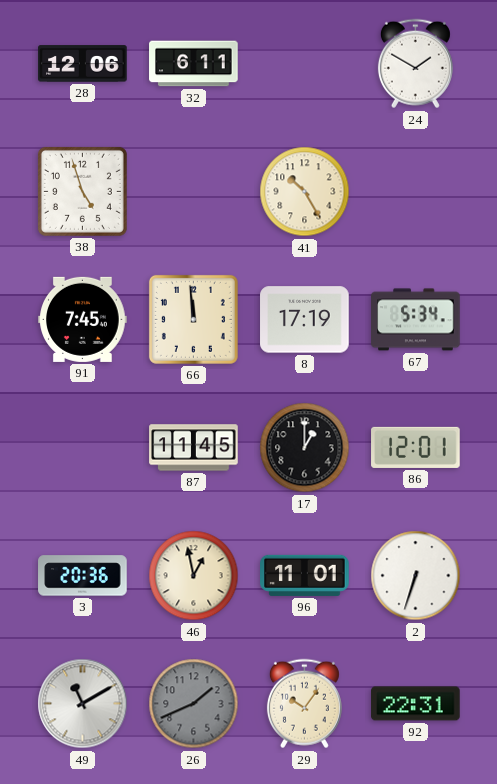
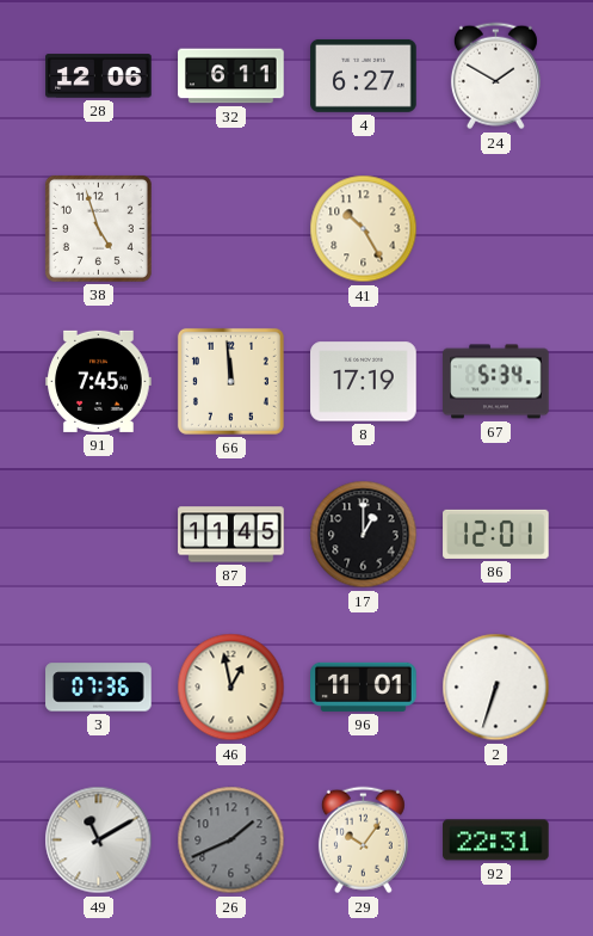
4: none -> 6:27 (364, 75)
3: 20:36 -> 07:36 (99, 688)
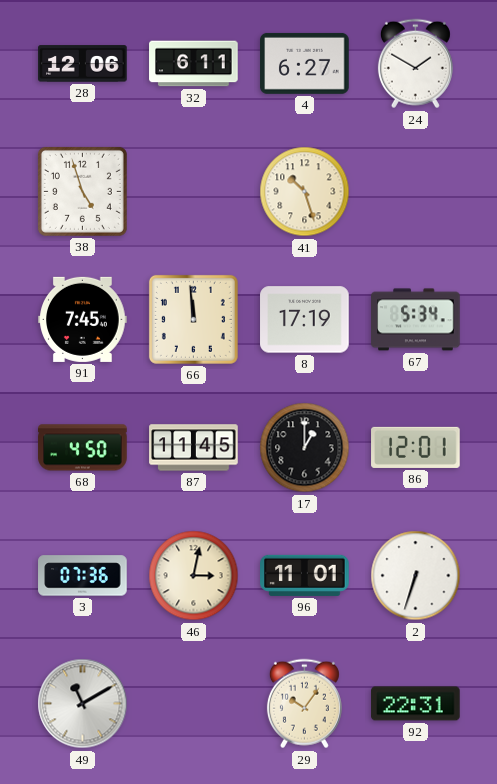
41: 10:25 -> 10:27 (305, 192)
68: none -> 4:50 (83, 448)
46: 12:58 -> 3:02 (194, 576)
26: 1:41 -> none (231, 840)
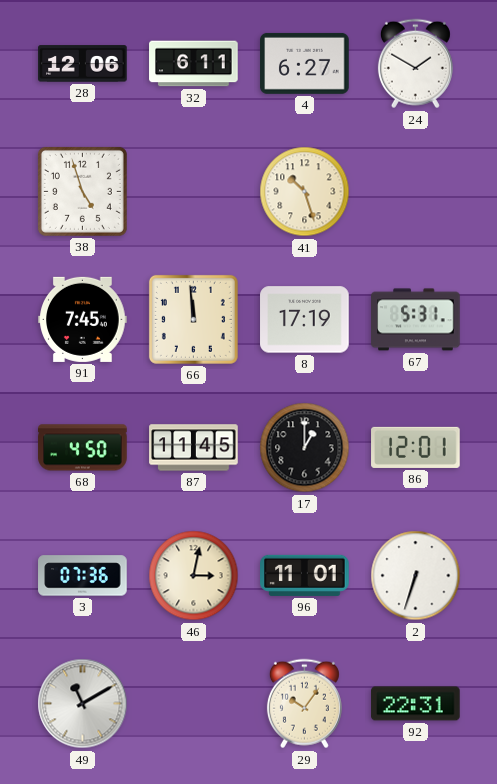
67: 5:34 -> 5:31 (416, 320)
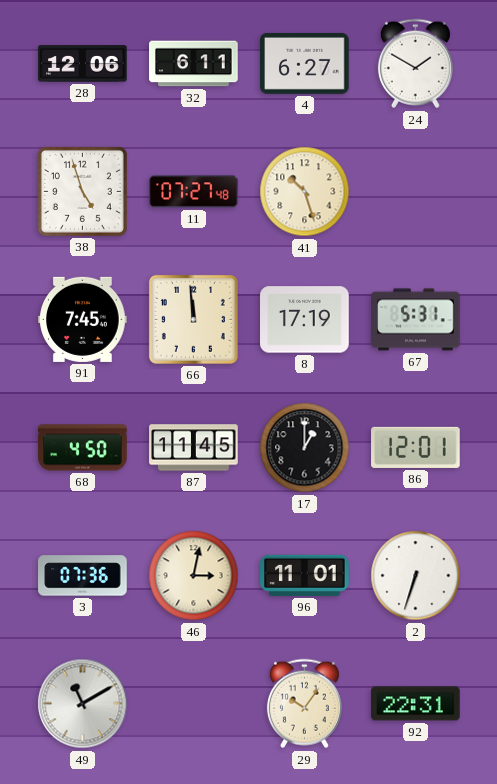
11: none -> 07:27 (194, 192)
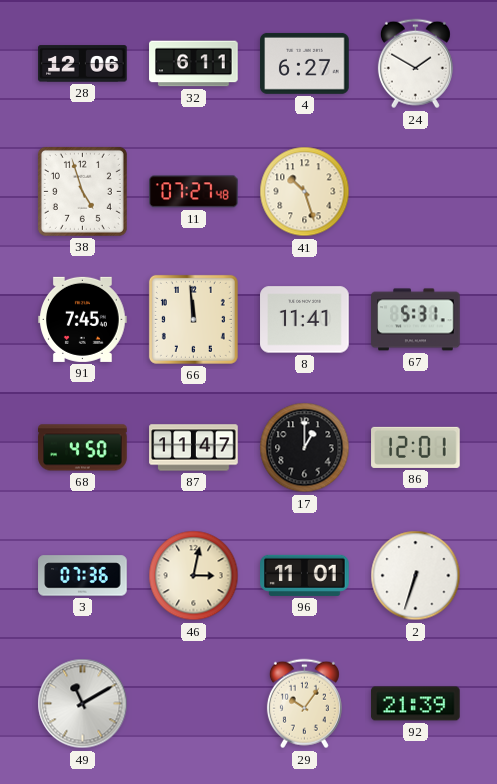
8: 17:19 -> 11:41 (305, 320)
87: 11:45 -> 11:47 (194, 448)
92: 22:31 -> 21:39 (416, 704)
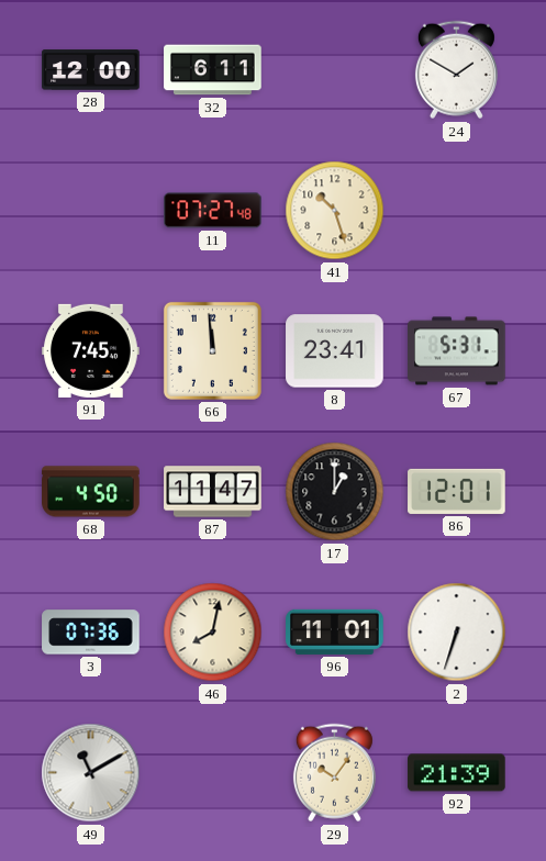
28: 12:06 -> 12:00 (91, 70)
4: 6:27 -> none (305, 63)
38: 4:57 -> none (82, 191)
8: 11:41 -> 23:41 (335, 351)
46: 3:02 -> 8:02 (213, 633)
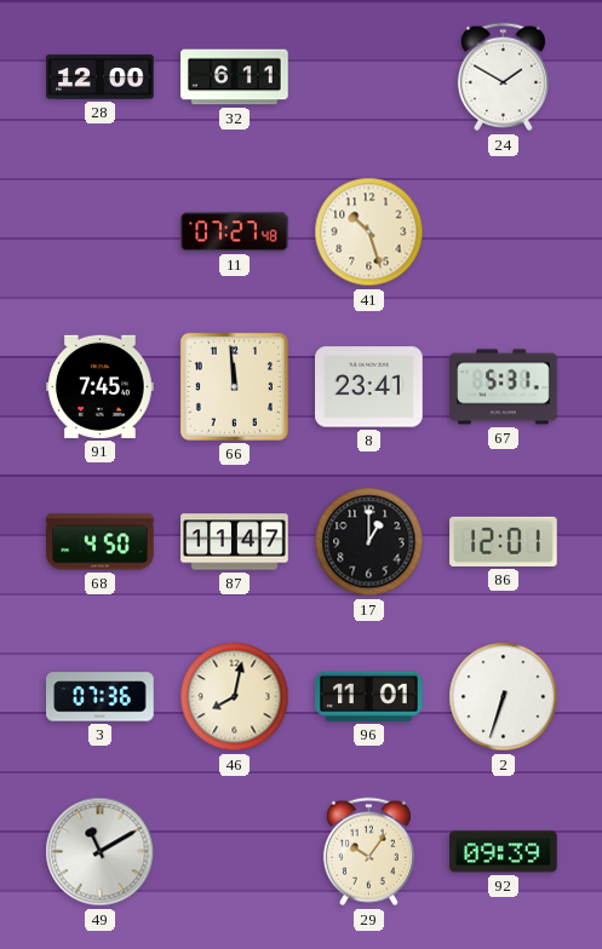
92: 21:39 -> 09:39 (504, 852)
